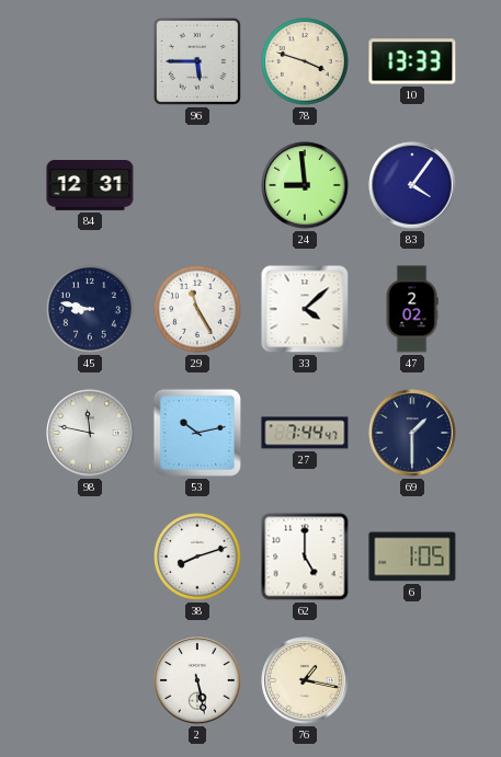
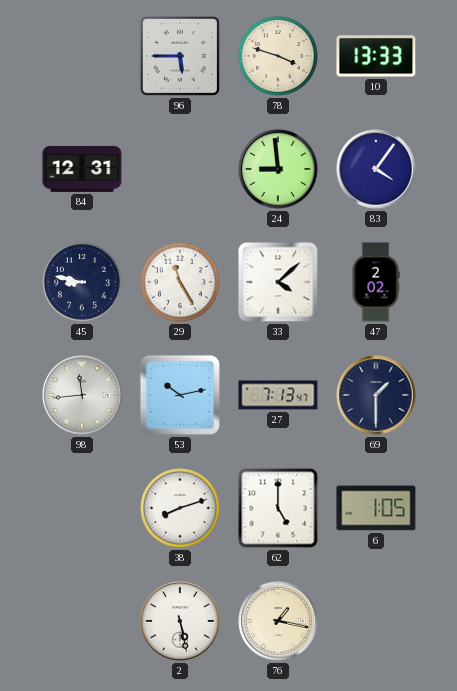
98: 11:47 -> 11:44 (82, 395)
27: 7:44 -> 7:13 (278, 395)
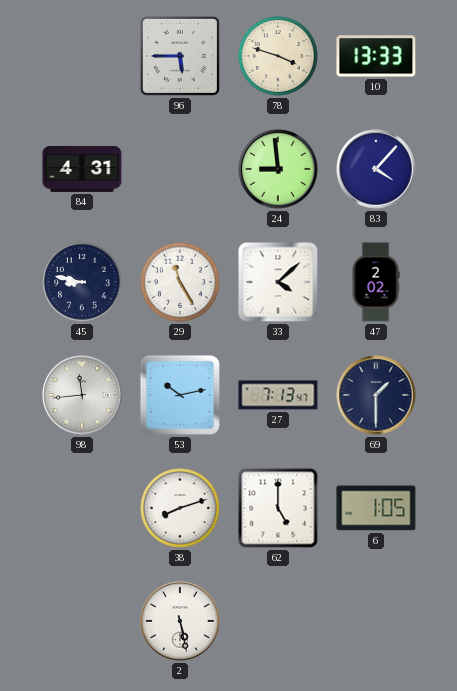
84: 12:31 -> 4:31 (82, 170)
83: 4:06 -> 4:07 (376, 169)
76: 1:17 -> none (278, 621)
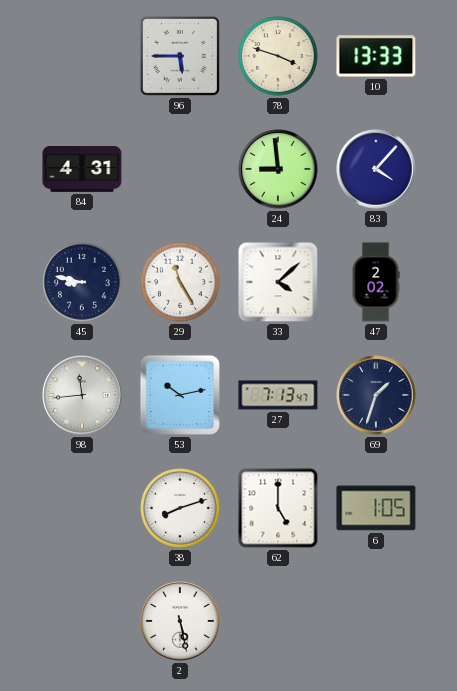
69: 1:30 -> 1:33 (376, 395)
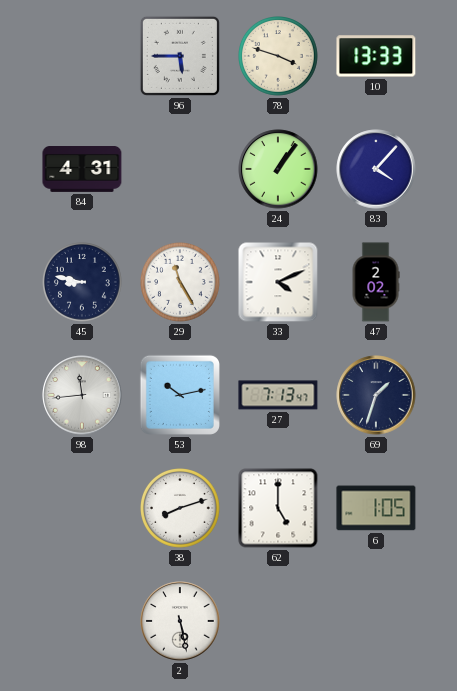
24: 8:59 -> 1:06 (278, 169)
33: 4:08 -> 4:11 (278, 282)
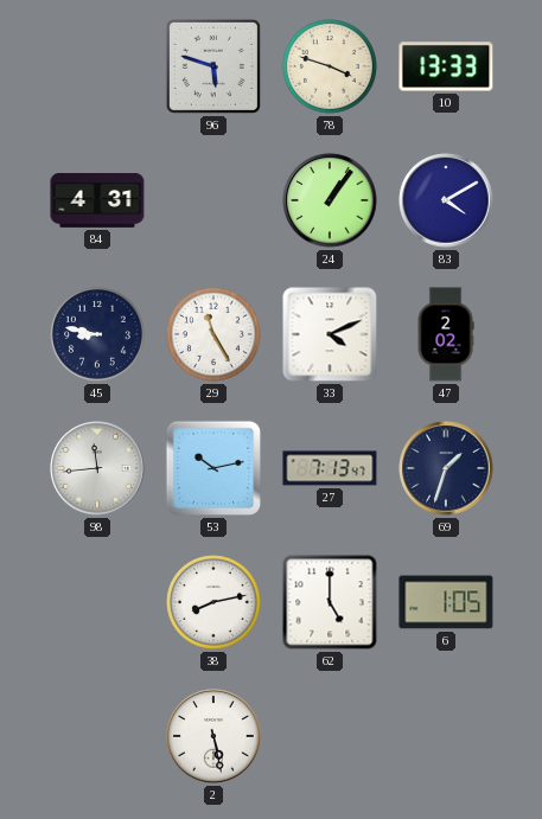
96: 5:45 -> 5:48 (213, 66)
83: 4:07 -> 4:10 (446, 200)
38: 8:12 -> 8:13 (215, 603)
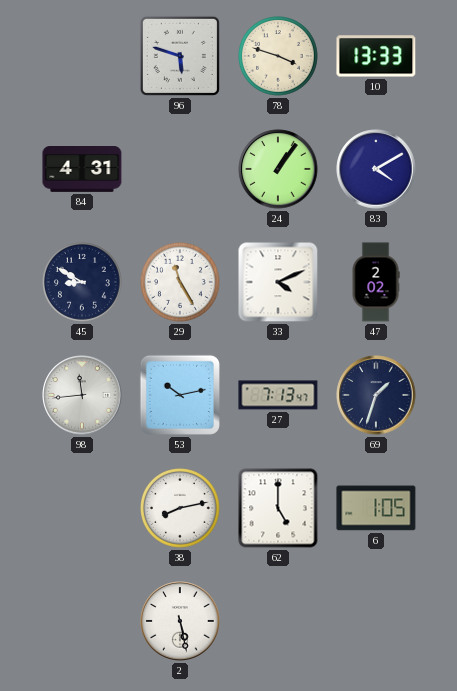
45: 8:47 -> 8:50 (83, 283)
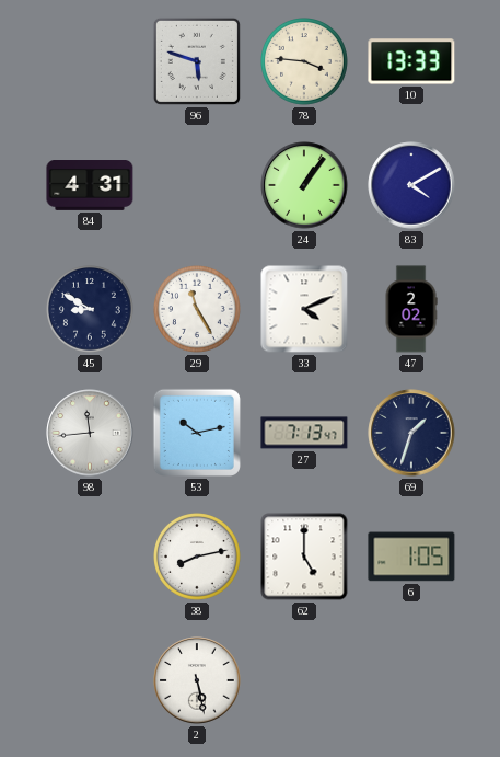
78: 3:48 -> 3:46 (305, 62)
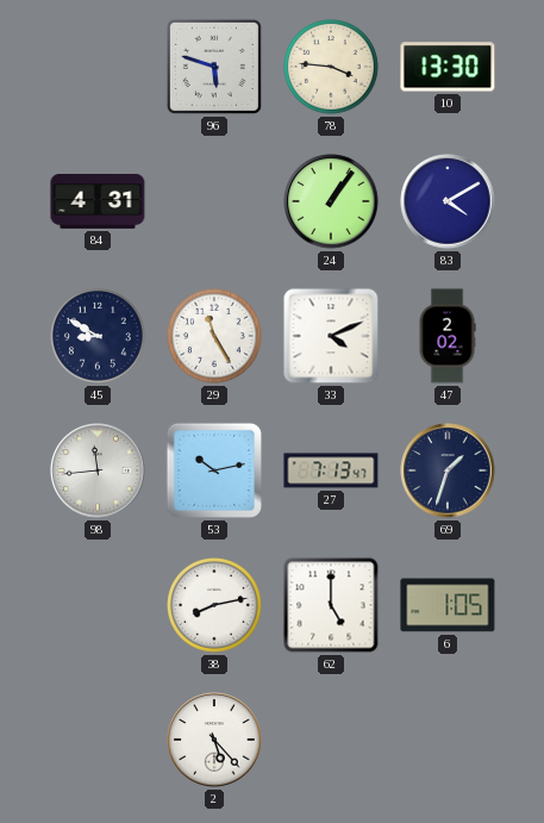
10: 13:33 -> 13:30 (448, 67)
2: 5:28 -> 5:23 (214, 740)
